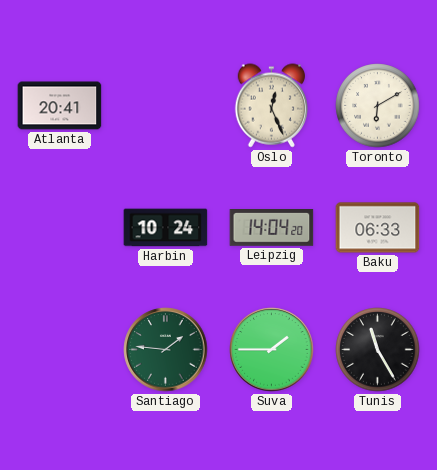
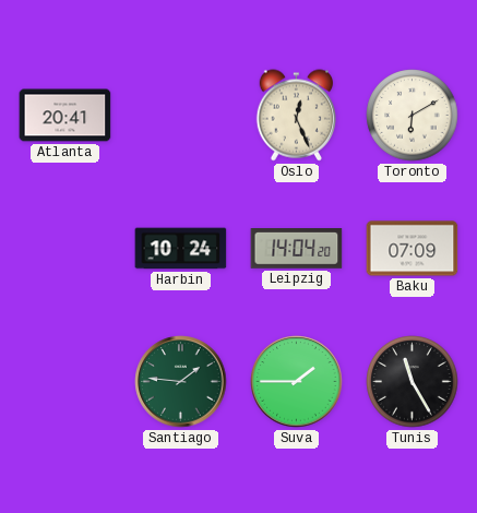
Baku: 06:33 -> 07:09 (413, 249)
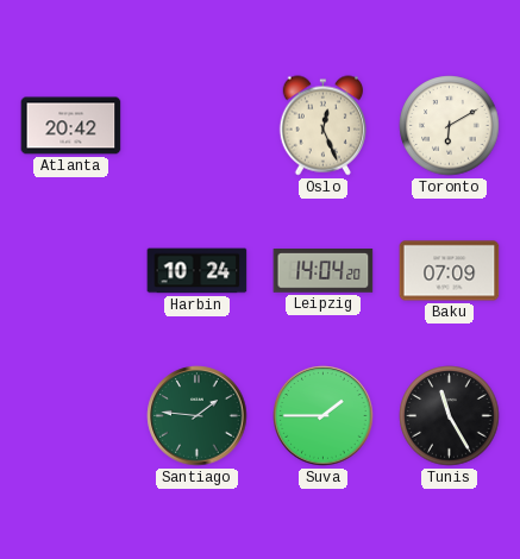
Atlanta: 20:41 -> 20:42 (71, 126)
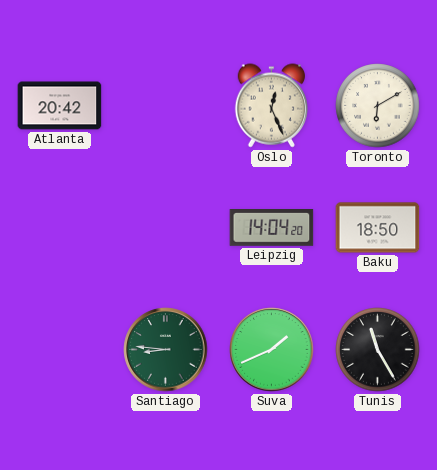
Harbin: 10:24 -> none (198, 271)
Baku: 07:09 -> 18:50 (378, 228)
Santiago: 1:46 -> 8:46 (166, 350)
Suva: 1:45 -> 1:41 (272, 350)
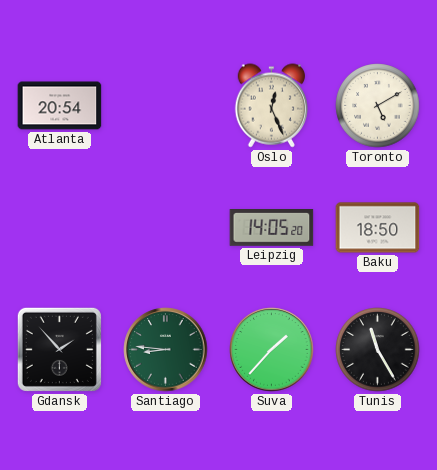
Atlanta: 20:42 -> 20:54 (60, 106)
Toronto: 6:10 -> 5:10 (378, 106)
Leipzig: 14:04 -> 14:05 (272, 228)
Gdansk: none -> 1:53 (59, 349)
Suva: 1:41 -> 1:37 (272, 350)
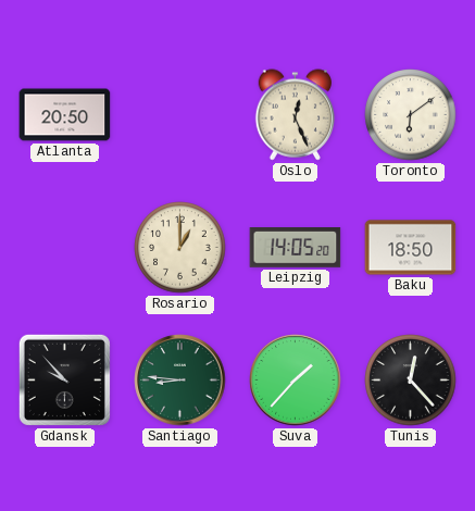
Atlanta: 20:54 -> 20:50 (65, 115)
Toronto: 5:10 -> 6:09 (411, 115)
Rosario: none -> 1:00 (180, 248)
Gdansk: 1:53 -> 9:53 (64, 379)
Tunis: 11:25 -> 12:23 (411, 381)
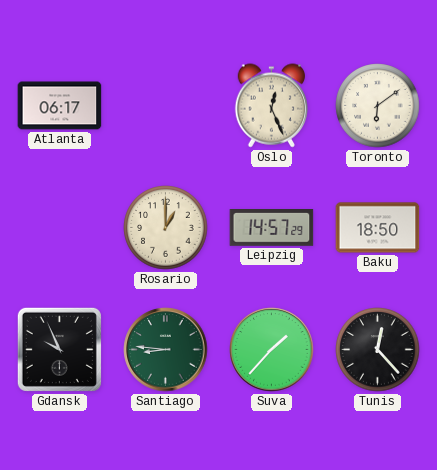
Atlanta: 20:50 -> 06:17 (60, 106)
Leipzig: 14:05 -> 14:57 (272, 228)
Gdansk: 9:53 -> 9:56 (59, 349)
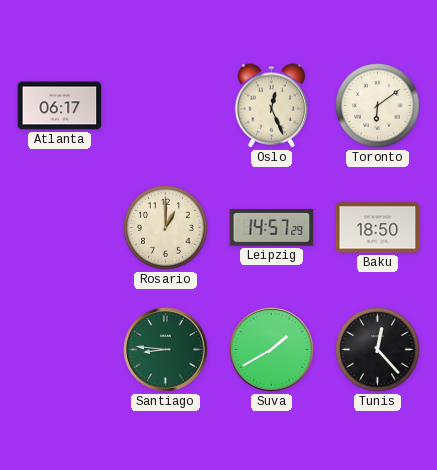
Gdansk: 9:56 -> none (59, 349)
Suva: 1:37 -> 1:40 (272, 350)
